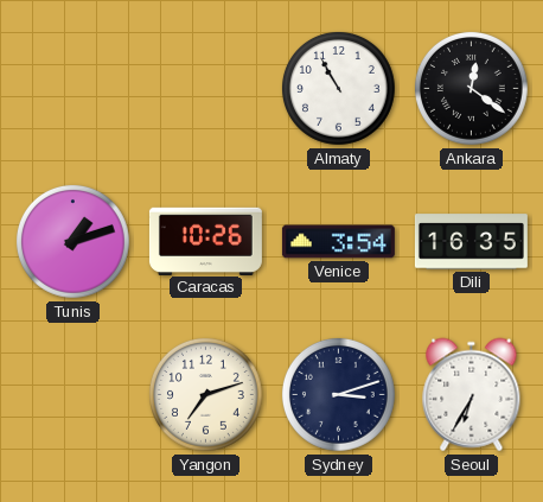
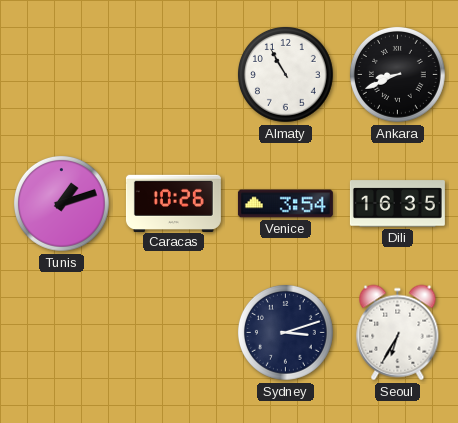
Ankara: 12:21 -> 8:41 (397, 74)
Yangon: 7:12 -> none (205, 394)
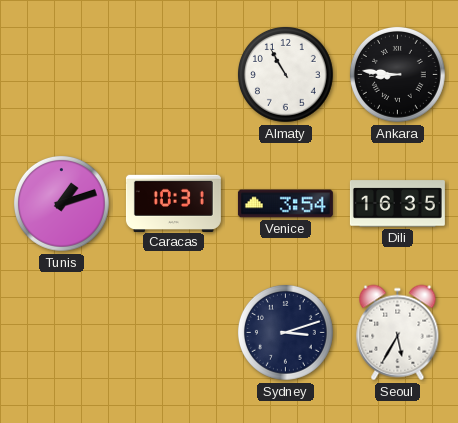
Ankara: 8:41 -> 8:46 (397, 74)
Caracas: 10:26 -> 10:31 (173, 203)
Seoul: 6:35 -> 5:35 (398, 333)
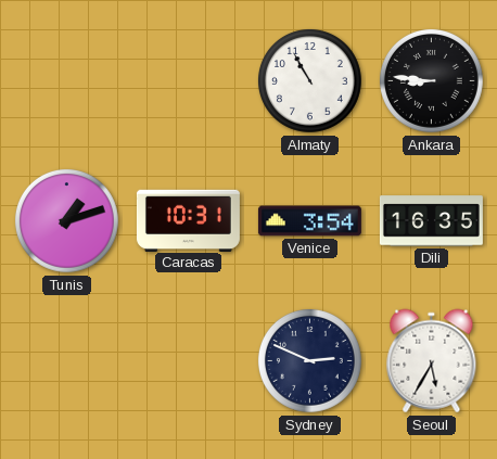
Sydney: 3:12 -> 2:49 (309, 360)
